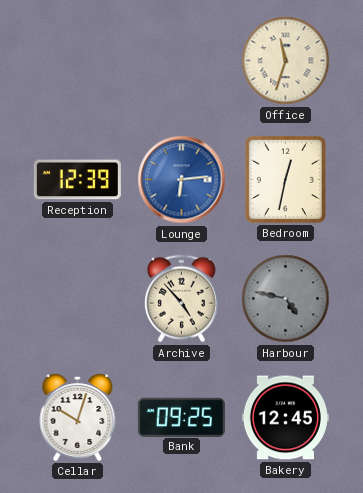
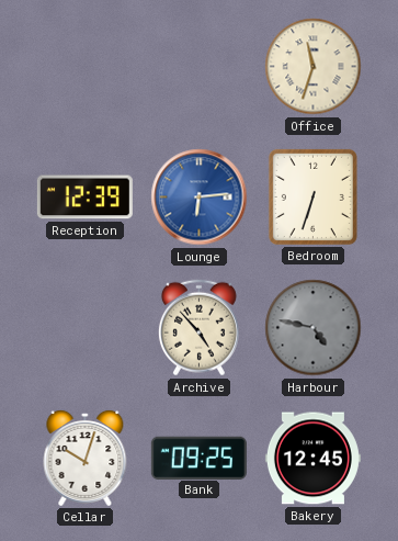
Bedroom: 12:32 -> 6:33 (312, 196)
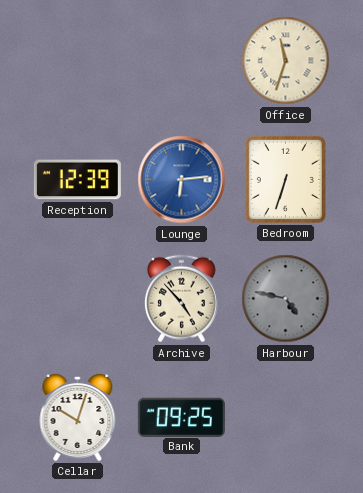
Bakery: 12:45 -> none (312, 459)
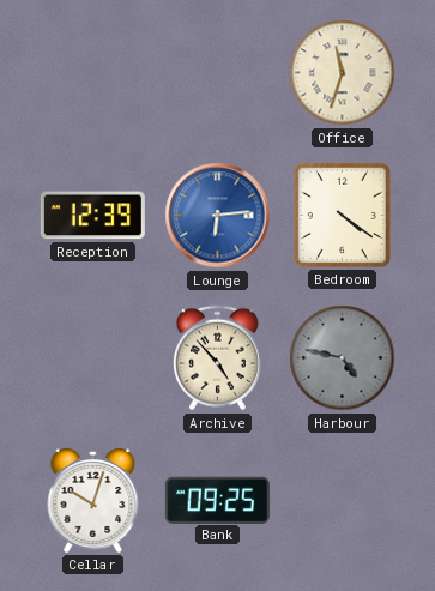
Bedroom: 6:33 -> 4:21 (342, 215)
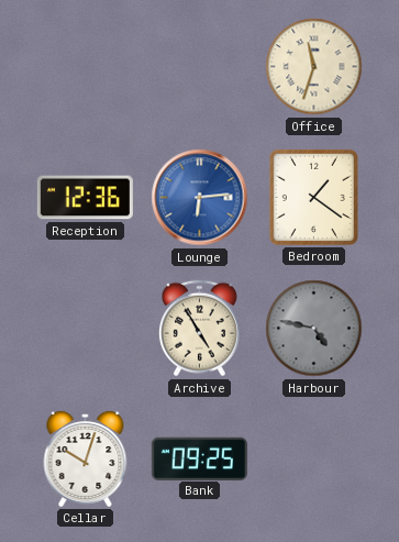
Reception: 12:39 -> 12:36 (85, 198)
Bedroom: 4:21 -> 1:21 (313, 197)
Archive: 4:53 -> 4:55 (199, 329)
